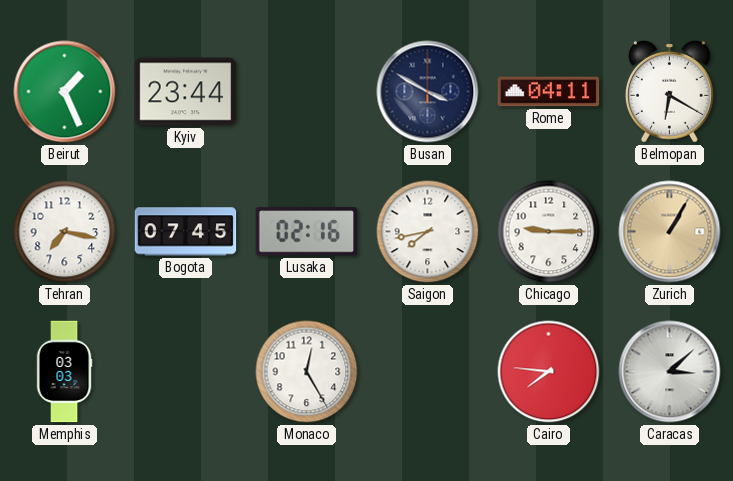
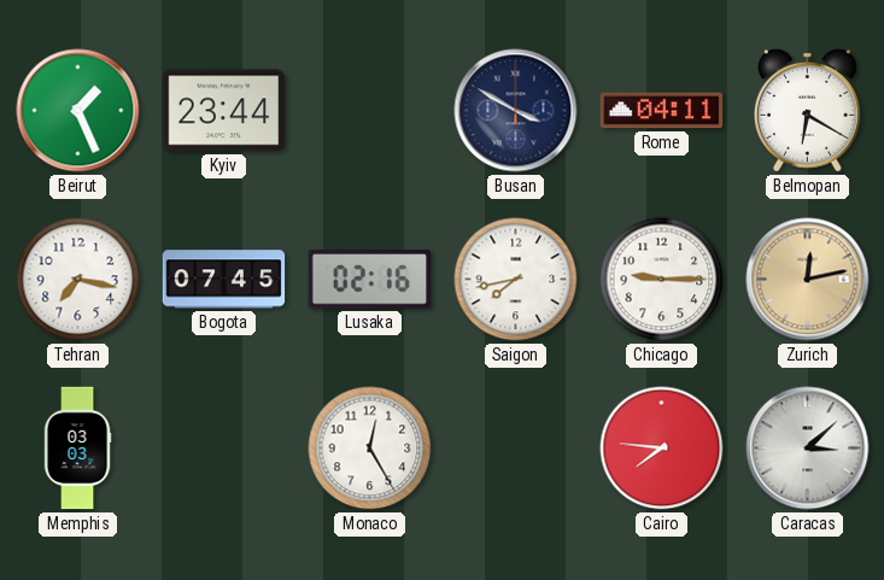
Zurich: 1:05 -> 12:13 (808, 280)
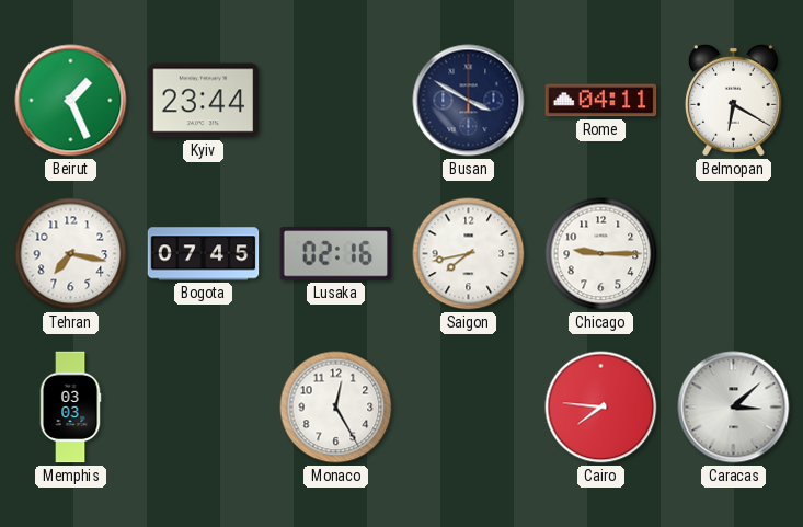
Zurich: 12:13 -> none (808, 280)
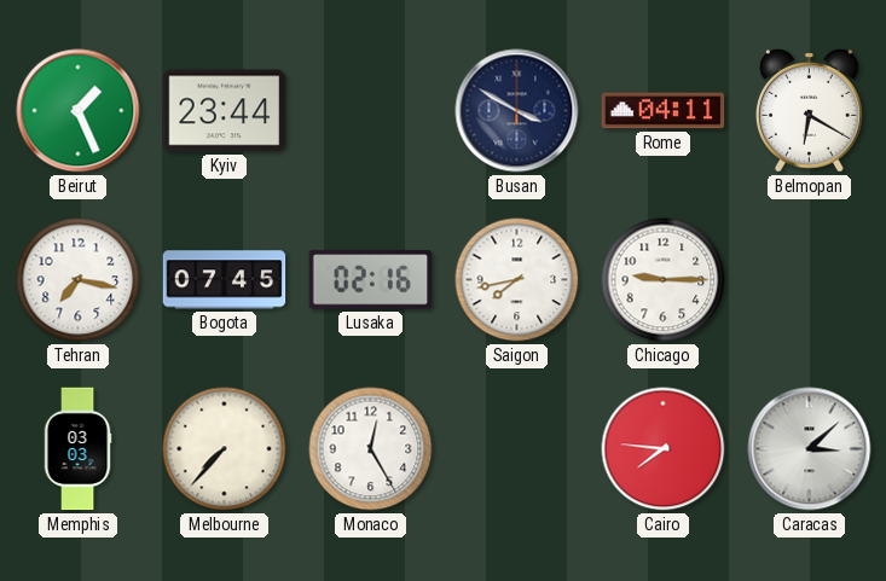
Melbourne: none -> 7:37 (225, 449)
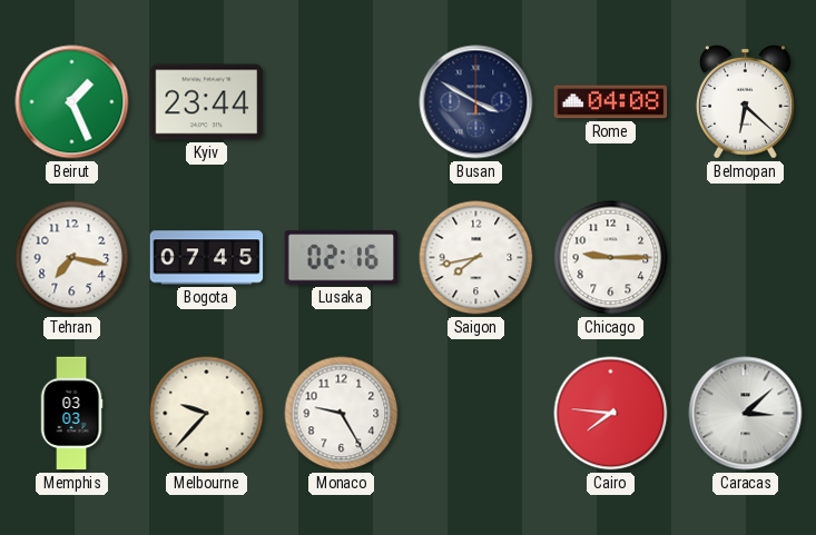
Rome: 04:11 -> 04:08 (611, 102)
Belmopan: 6:20 -> 6:22 (745, 101)
Melbourne: 7:37 -> 9:37 (207, 414)
Monaco: 12:25 -> 9:25 (342, 414)
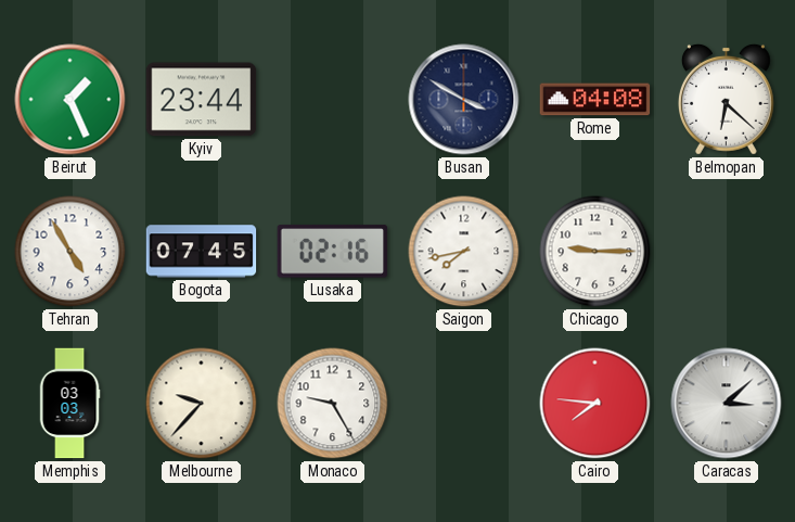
Tehran: 7:17 -> 4:55 (70, 252)
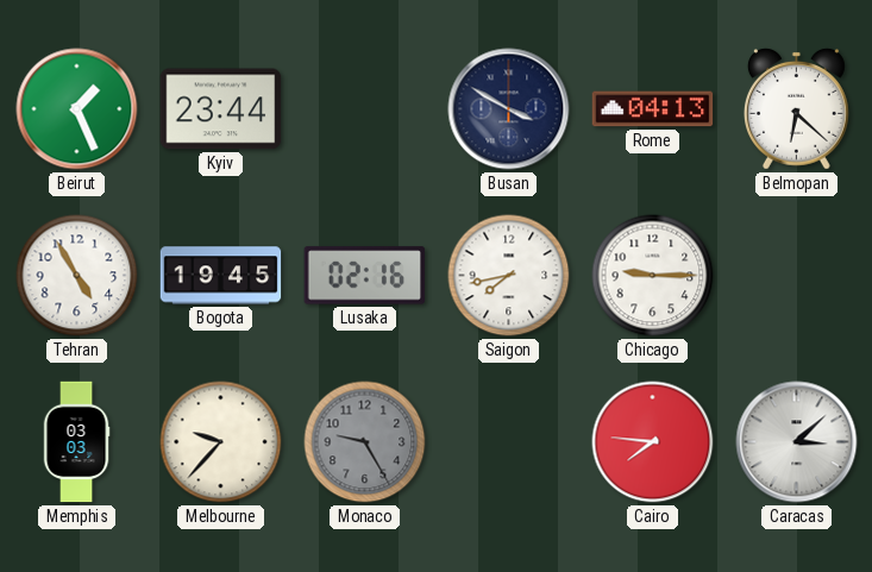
Rome: 04:08 -> 04:13 (653, 109)
Bogota: 07:45 -> 19:45 (221, 276)
Monaco dial: white -> grey (365, 442)
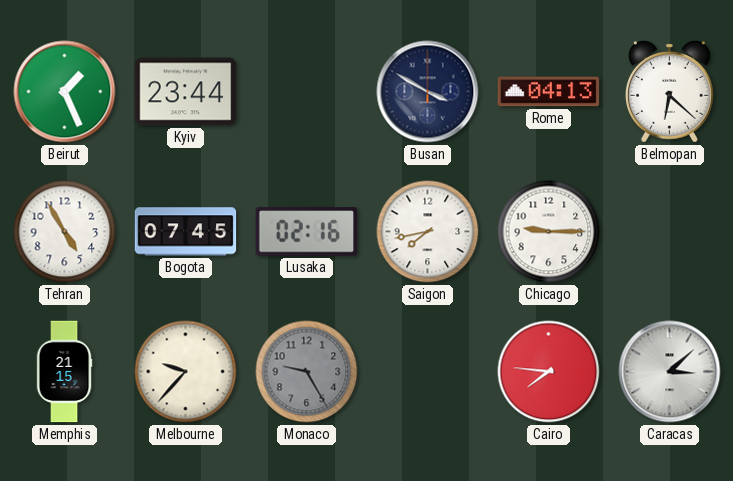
Bogota: 19:45 -> 07:45 (186, 232)
Memphis: 03:03 -> 21:15 (64, 372)
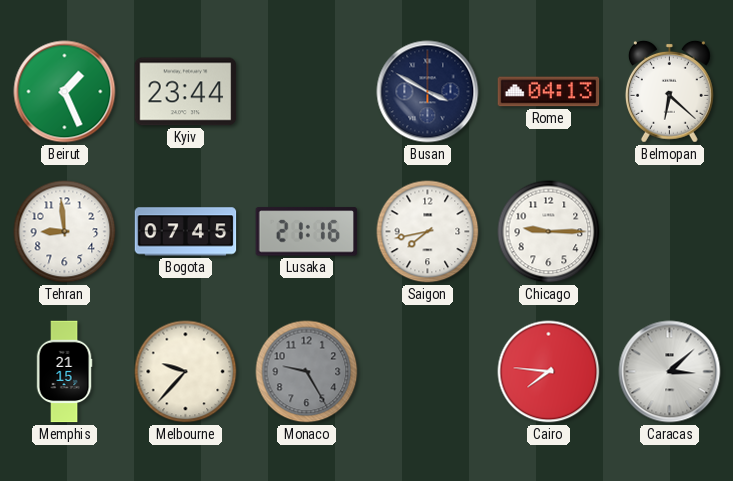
Tehran: 4:55 -> 8:59 (65, 232)
Lusaka: 02:16 -> 21:16 (307, 232)
